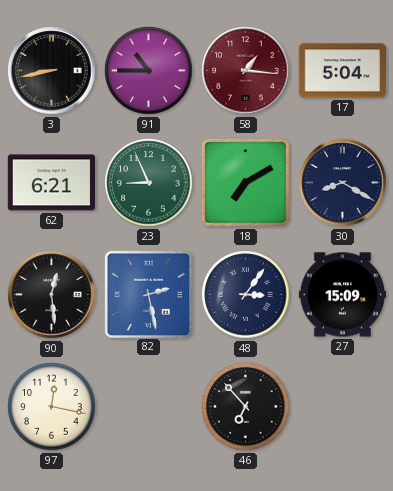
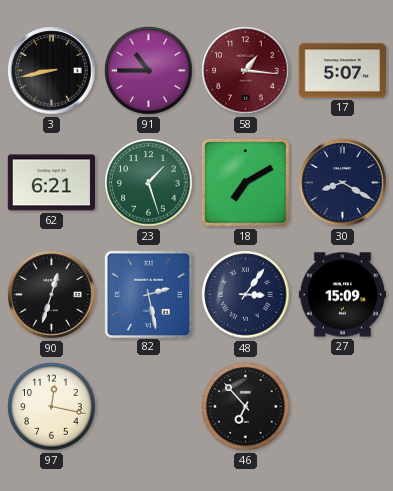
17: 5:04 -> 5:07 (342, 71)
23: 8:56 -> 1:27 (149, 183)
90: 12:29 -> 12:33 (52, 295)
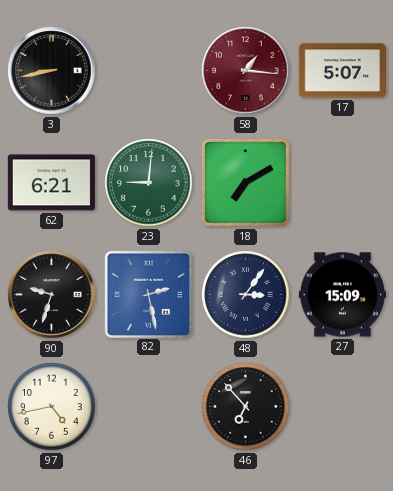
91: 10:45 -> none (149, 71)
23: 1:27 -> 9:01 (149, 183)
30: 8:20 -> none (343, 183)
90: 12:33 -> 9:33 (52, 295)
97: 12:17 -> 4:43 (52, 407)
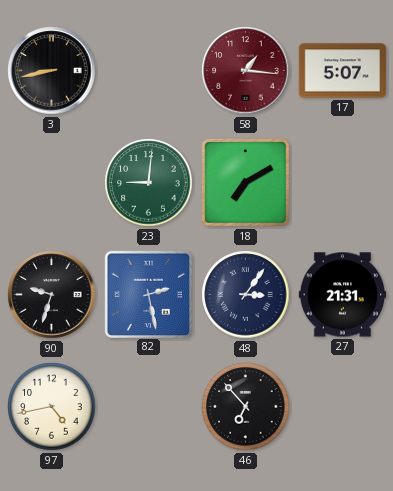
62: 6:21 -> none (51, 183)
27: 15:09 -> 21:31 (342, 295)
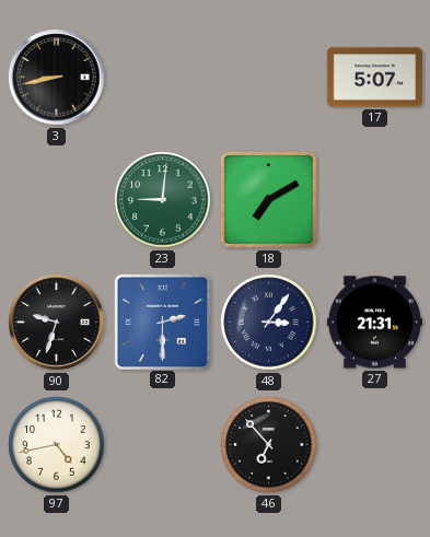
58: 1:16 -> none (246, 71)
82: 2:28 -> 2:30 (162, 322)
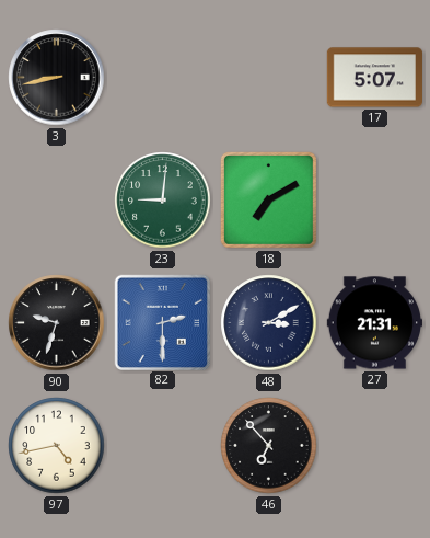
48: 3:06 -> 3:10 (269, 323)
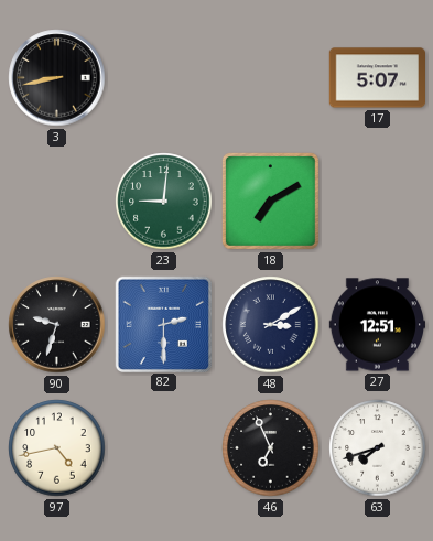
27: 21:31 -> 12:51 (377, 325)
46: 6:53 -> 6:56 (271, 448)
63: none -> 7:42 (378, 448)
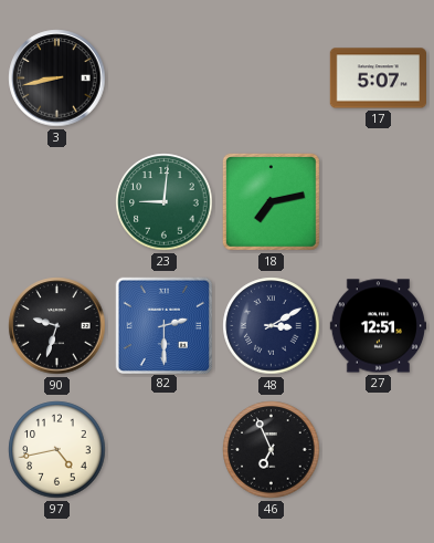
18: 7:10 -> 7:13 (271, 201)
63: 7:42 -> none (378, 448)
